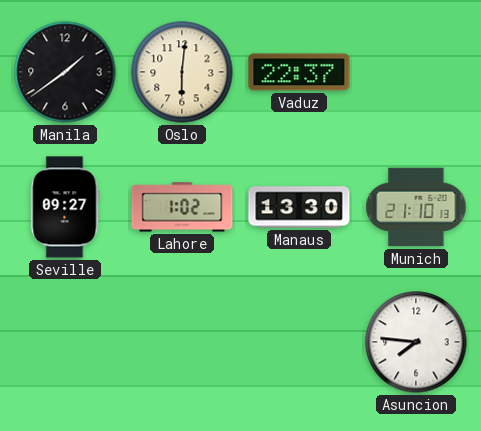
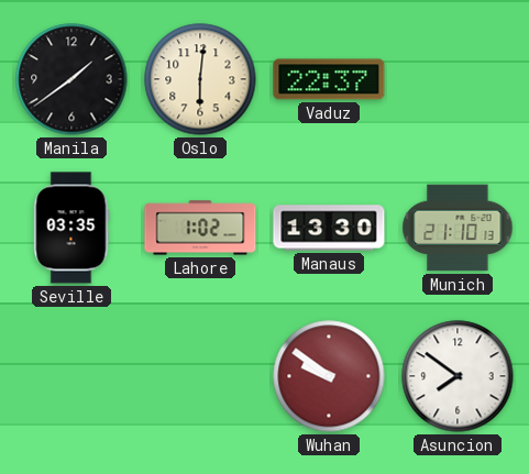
Seville: 09:27 -> 03:35 (71, 228)
Wuhan: none -> 9:51 (329, 376)
Asuncion: 7:46 -> 7:51 (458, 376)
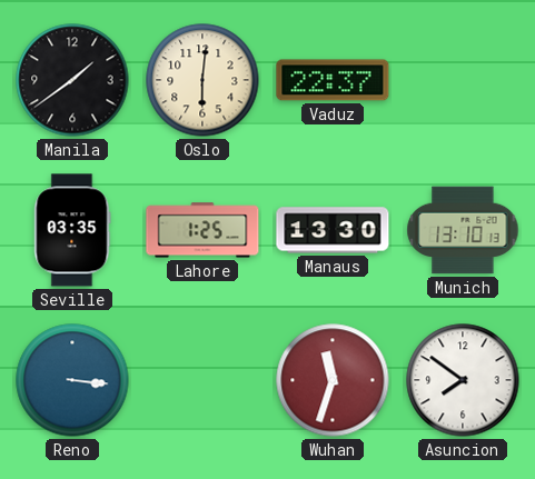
Lahore: 1:02 -> 1:25 (202, 230)
Munich: 21:10 -> 13:10 (463, 230)
Reno: none -> 3:16 (72, 380)
Wuhan: 9:51 -> 11:33 (333, 380)
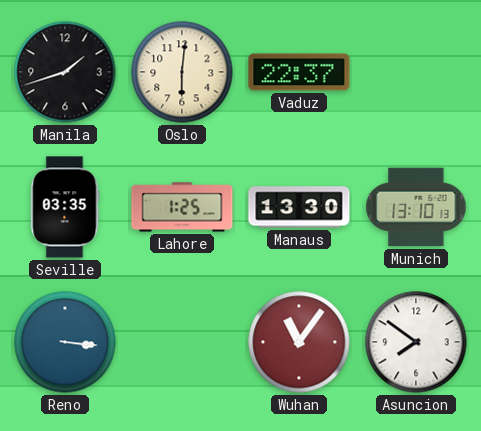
Manila: 1:39 -> 1:42 (65, 72)
Wuhan: 11:33 -> 11:06 (299, 342)
